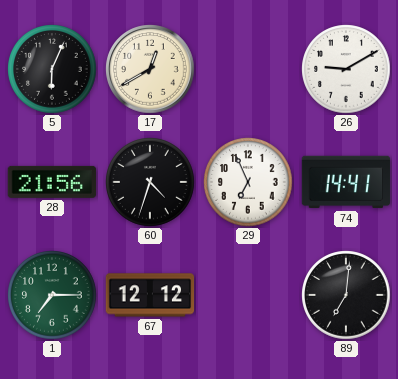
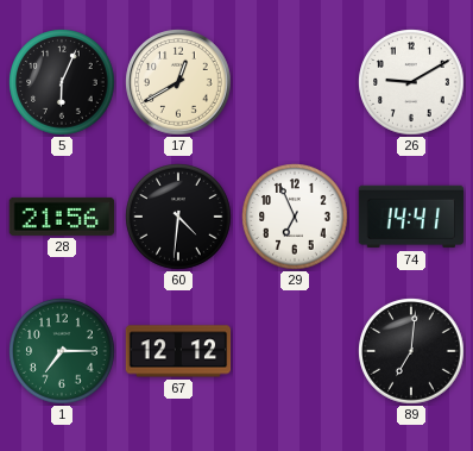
60: 4:33 -> 4:31 (178, 217)
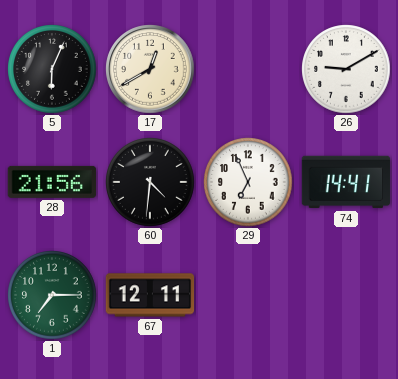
67: 12:12 -> 12:11 (150, 295)
89: 7:01 -> none (411, 351)
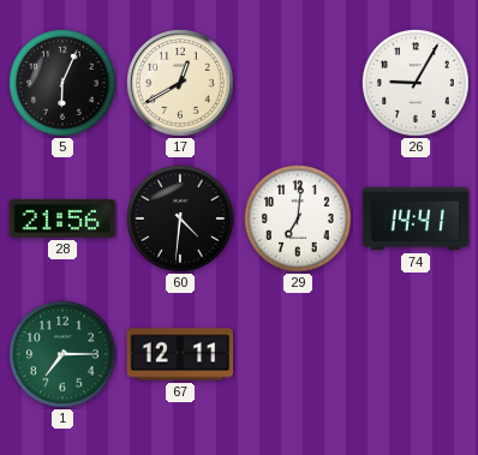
26: 9:10 -> 9:05 (416, 83)
29: 6:56 -> 7:01 (298, 218)
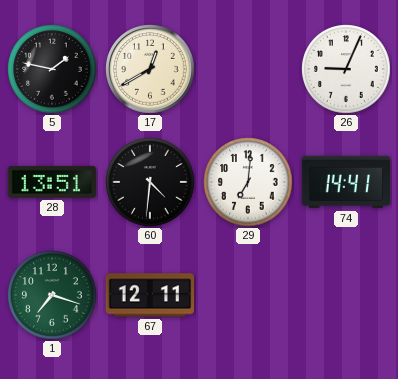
5: 6:04 -> 1:47 (52, 69)
26: 9:05 -> 9:04 (346, 69)
28: 21:56 -> 13:51 (52, 182)
1: 7:15 -> 7:18 (52, 295)
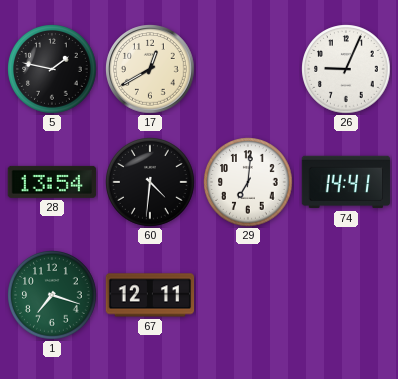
28: 13:51 -> 13:54 (52, 182)
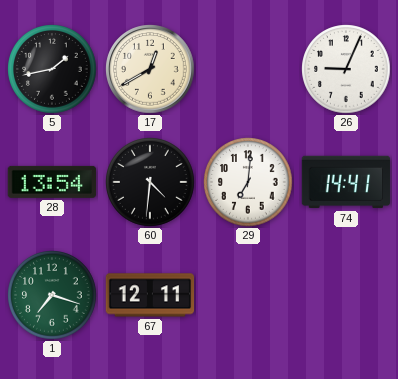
5: 1:47 -> 1:43 (52, 69)
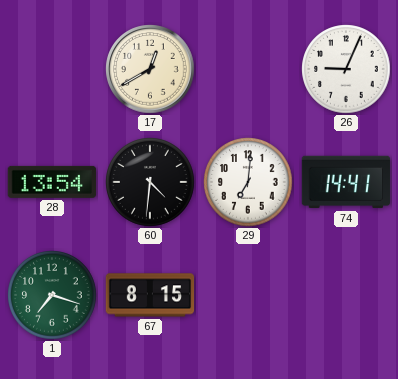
5: 1:43 -> none (52, 69)
67: 12:11 -> 8:15 (150, 295)
